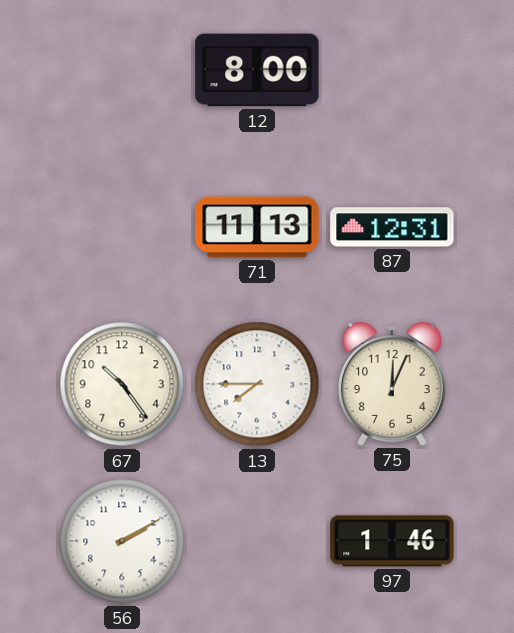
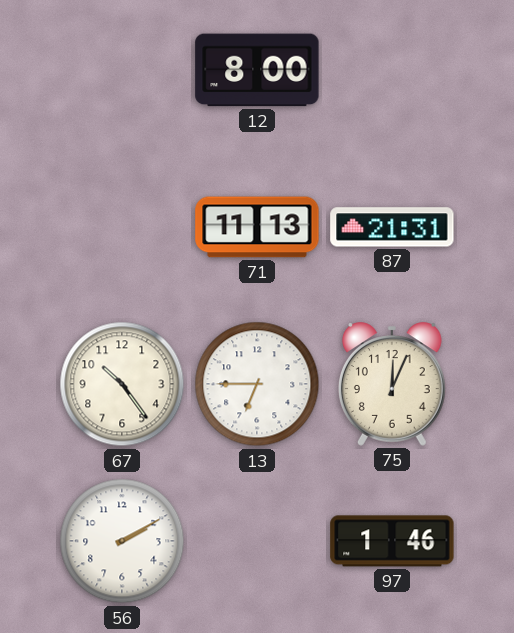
87: 12:31 -> 21:31 (392, 227)
13: 7:45 -> 6:45 (257, 384)
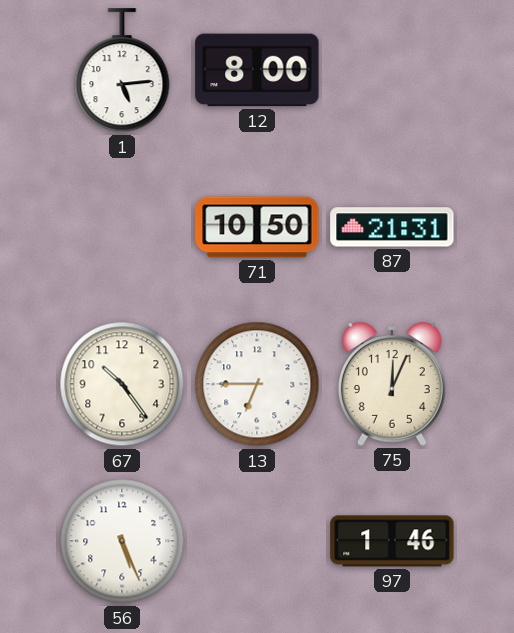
1: none -> 5:14 (122, 71)
71: 11:13 -> 10:50 (257, 227)
56: 2:10 -> 5:26 (122, 541)
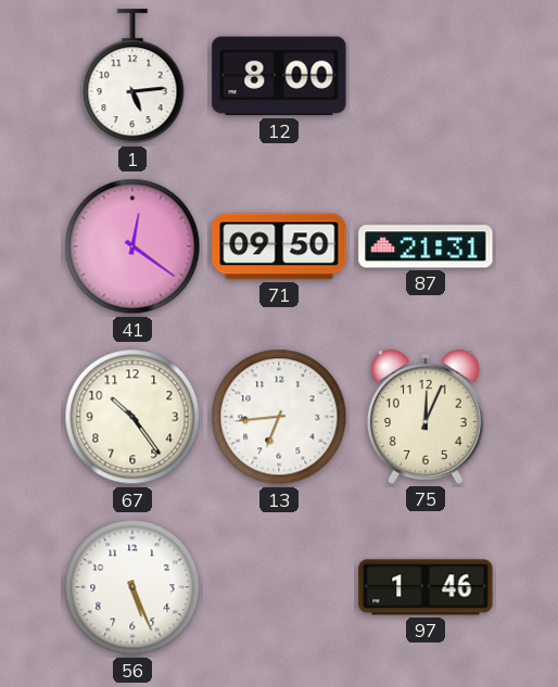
41: none -> 12:21 (132, 246)
71: 10:50 -> 09:50 (279, 246)
13: 6:45 -> 6:44 (279, 417)
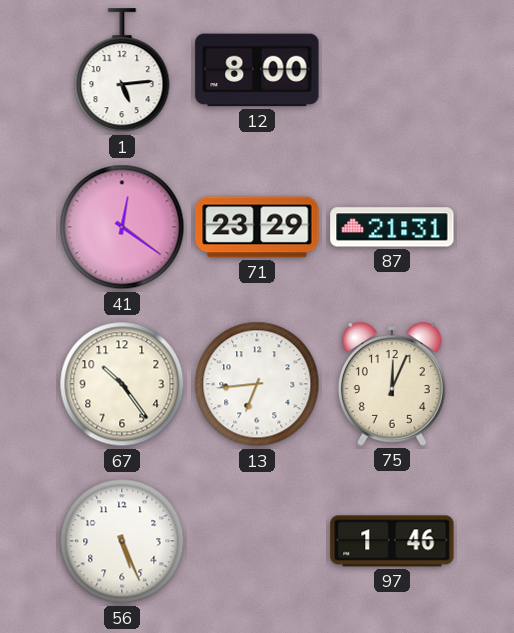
71: 09:50 -> 23:29 (257, 227)
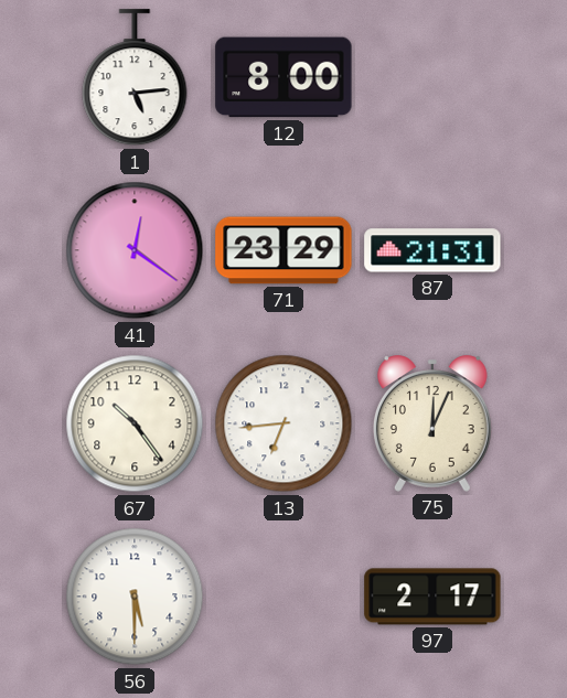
56: 5:26 -> 5:30 (135, 597)
97: 1:46 -> 2:17 (432, 597)
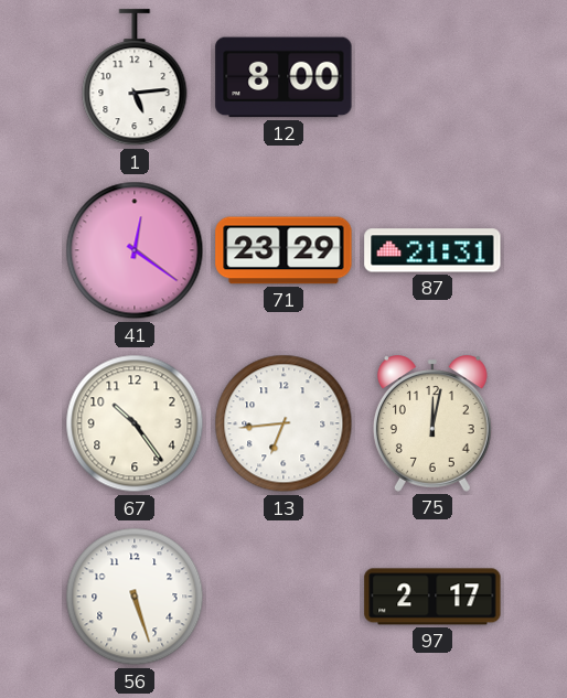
75: 12:04 -> 12:02 (432, 423)
56: 5:30 -> 5:27 (135, 597)
